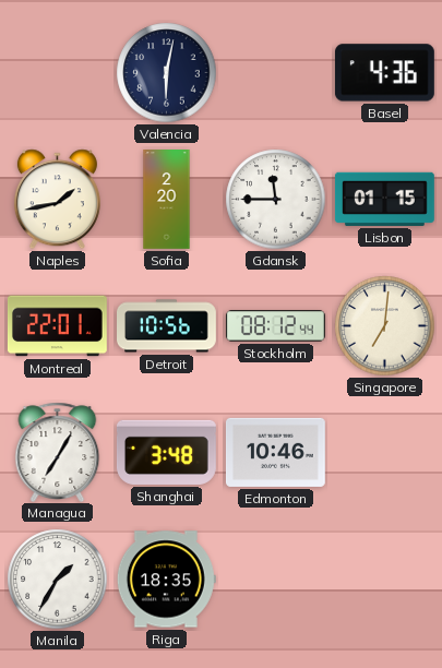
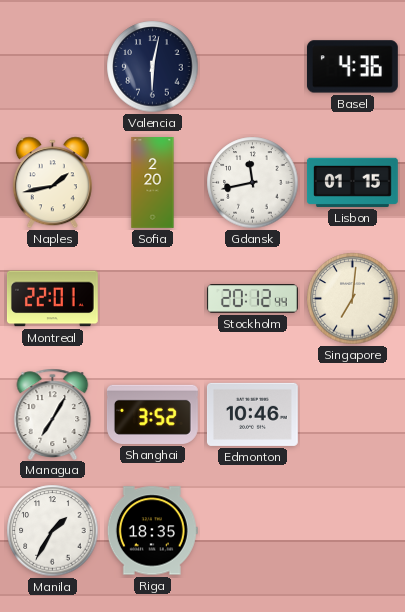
Gdansk: 11:45 -> 11:43 (253, 183)
Detroit: 10:56 -> none (167, 326)
Stockholm: 08:12 -> 20:12 (252, 299)
Shanghai: 3:48 -> 3:52 (152, 414)
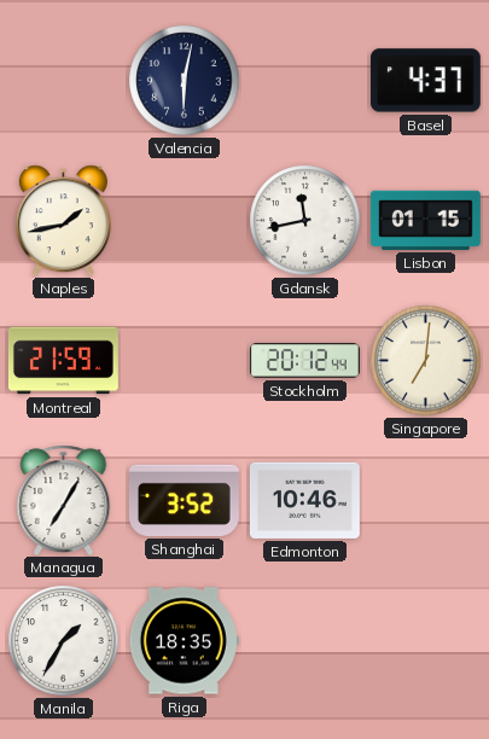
Basel: 4:36 -> 4:37 (425, 81)
Sofia: 2:20 -> none (153, 183)
Montreal: 22:01 -> 21:59 (63, 361)
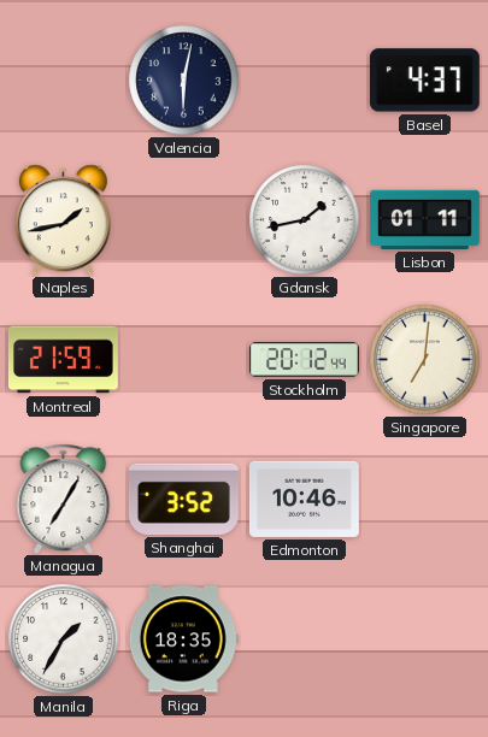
Gdansk: 11:43 -> 1:43 (305, 220)
Lisbon: 01:15 -> 01:11 (424, 219)
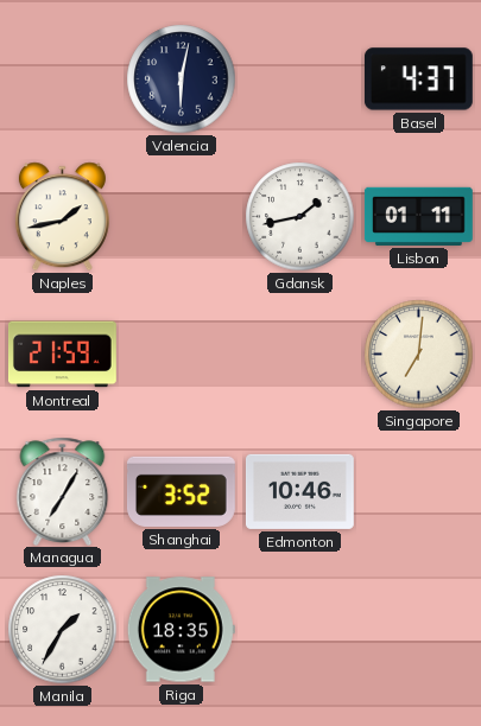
Stockholm: 20:12 -> none (304, 360)
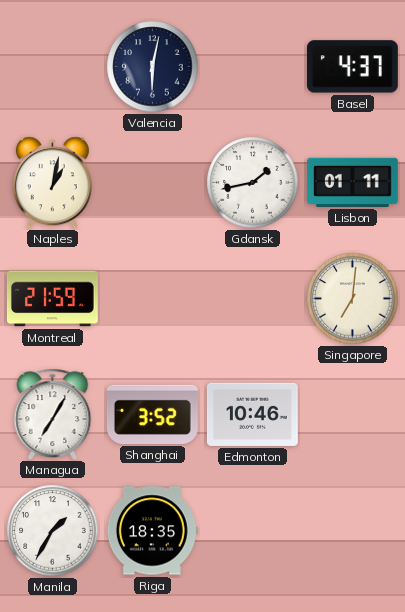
Naples: 1:43 -> 1:02 (52, 183)
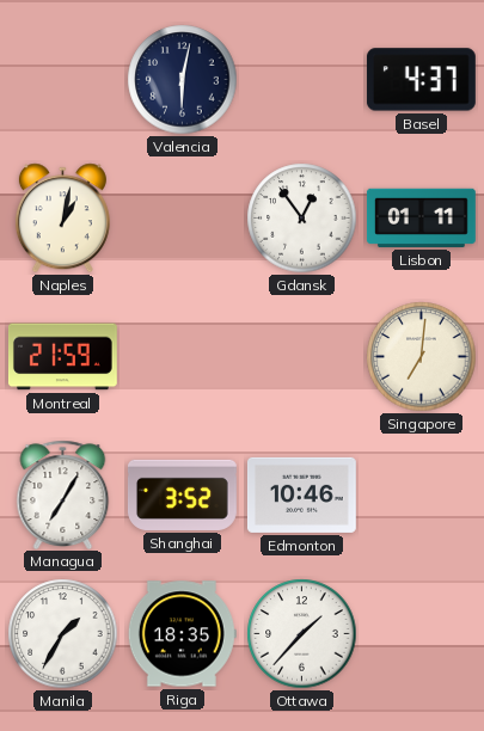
Gdansk: 1:43 -> 12:54 (302, 219)
Ottawa: none -> 1:37 (302, 634)
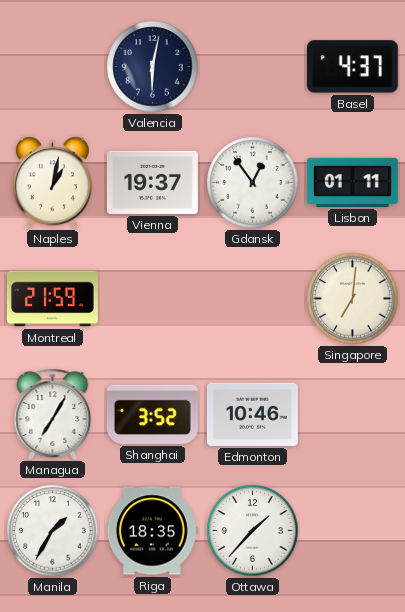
Vienna: none -> 19:37 (152, 182)
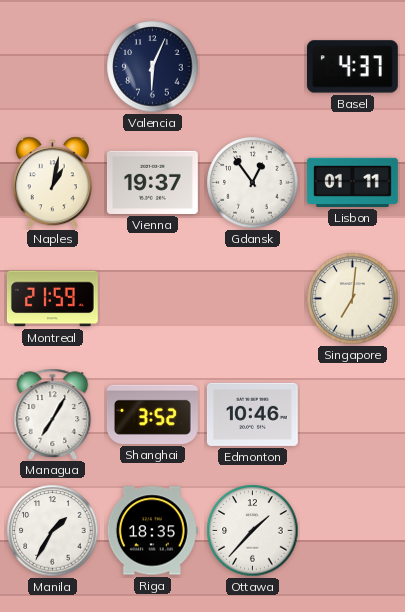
Valencia: 6:02 -> 6:04 (153, 67)
